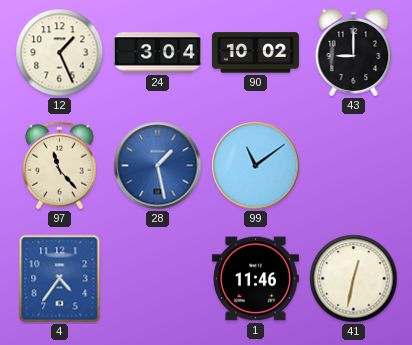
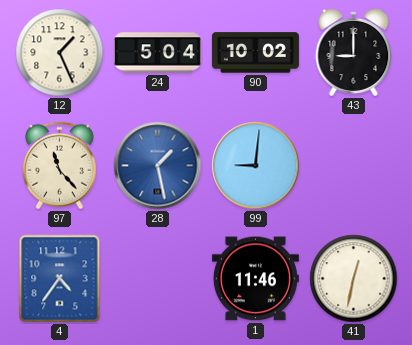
24: 3:04 -> 5:04 (157, 53)
99: 11:09 -> 9:01 (256, 166)
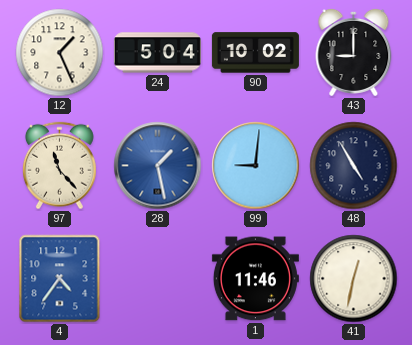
48: none -> 4:55 (354, 166)
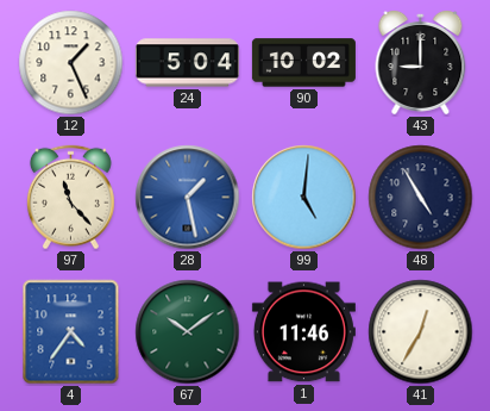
99: 9:01 -> 5:01 (304, 198)
67: none -> 10:09 (188, 332)
41: 12:32 -> 12:35 (421, 332)
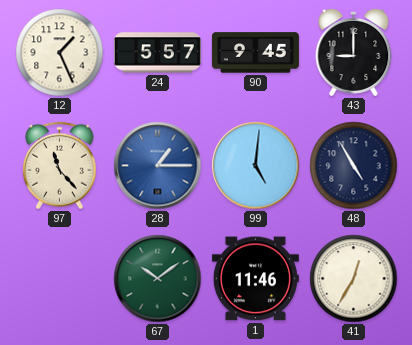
24: 5:04 -> 5:57 (157, 53)
90: 10:02 -> 9:45 (255, 53)
28: 1:28 -> 1:15 (158, 166)
4: 4:36 -> none (71, 332)
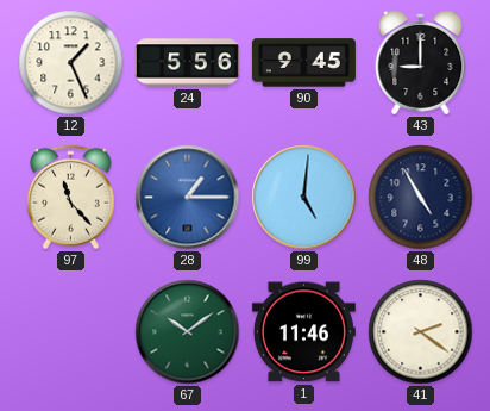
24: 5:57 -> 5:56 (187, 63)
41: 12:35 -> 2:21 (421, 332)
